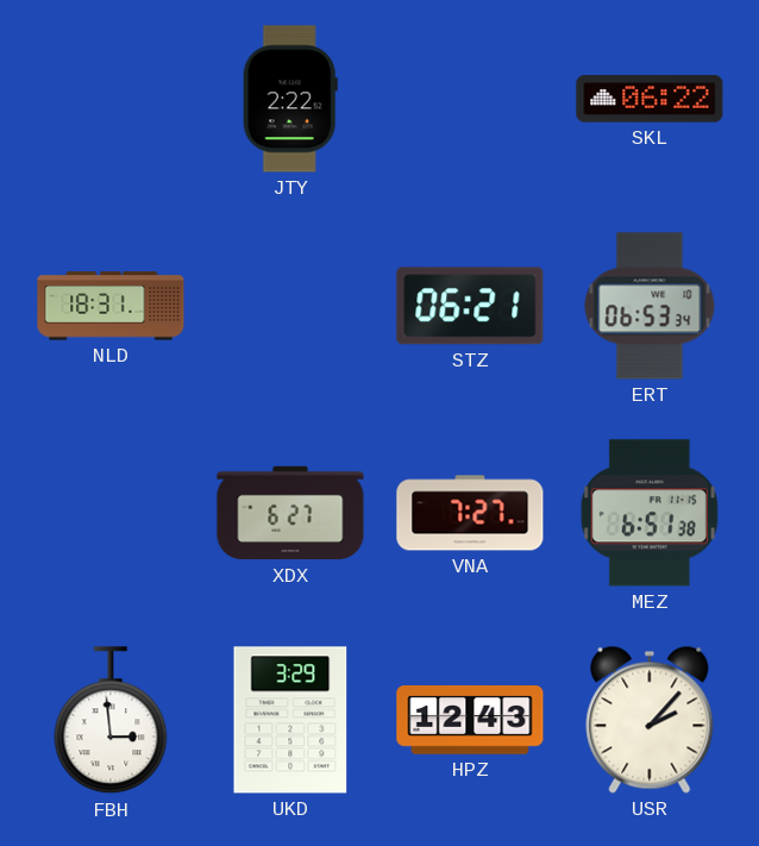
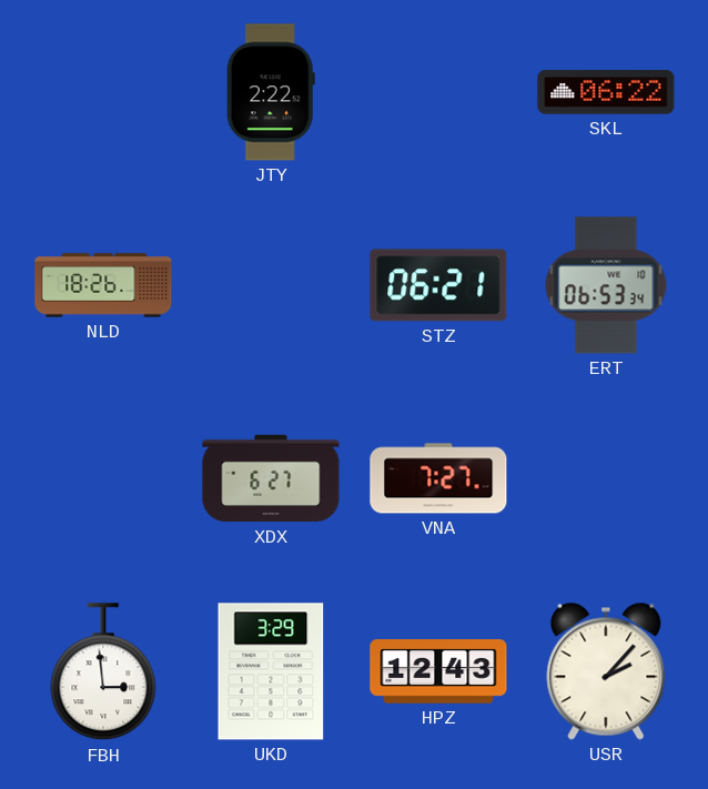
NLD: 18:31 -> 18:26 (103, 285)
MEZ: 6:51 -> none (650, 513)
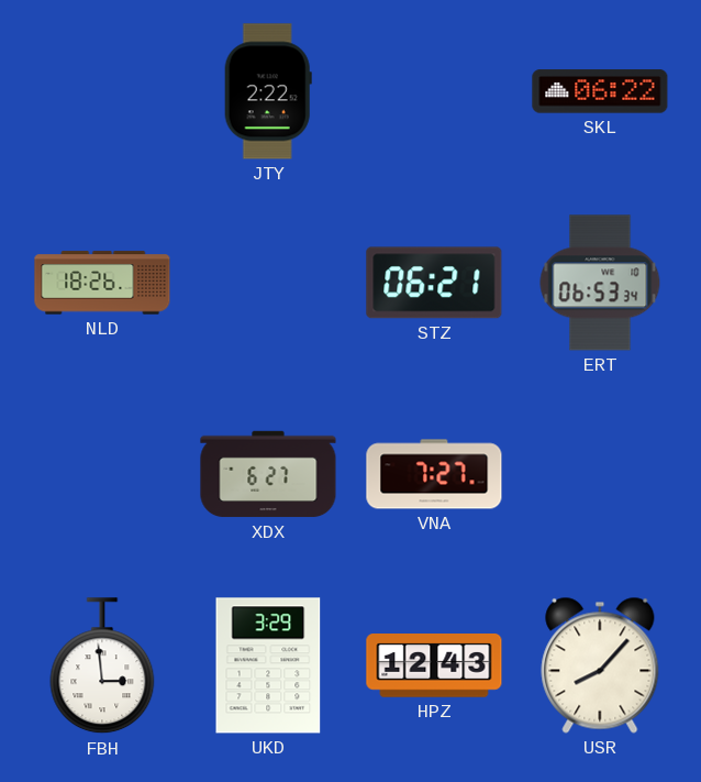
USR: 2:07 -> 8:07 (600, 665)
